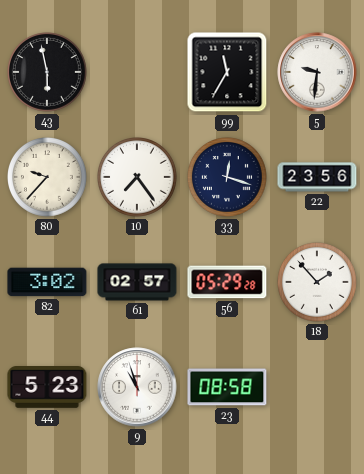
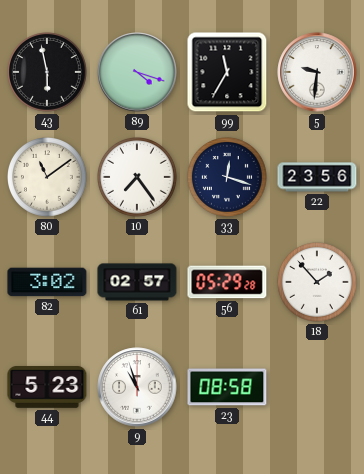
89: none -> 4:18 (137, 72)
80: 9:37 -> 11:09 (48, 178)
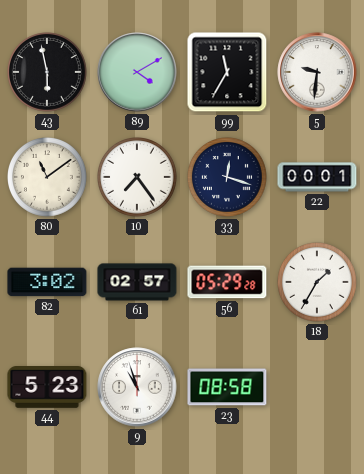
89: 4:18 -> 4:10 (137, 72)
22: 23:56 -> 00:01 (317, 177)
18: 1:53 -> 1:35 (318, 283)
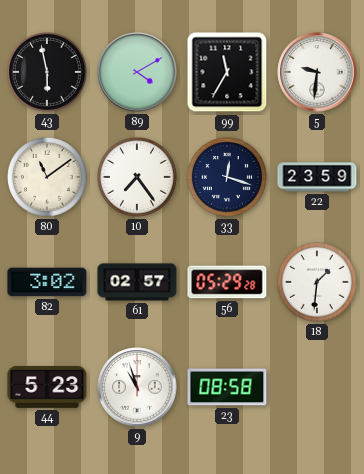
22: 00:01 -> 23:59 (317, 177)
18: 1:35 -> 1:31 (318, 283)
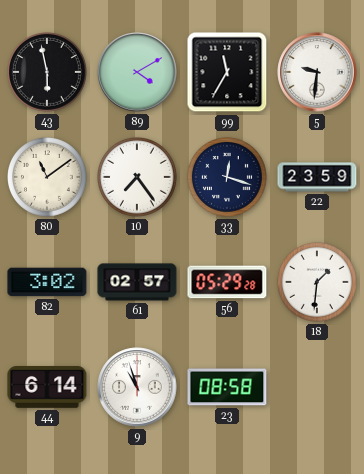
44: 5:23 -> 6:14 (47, 387)
